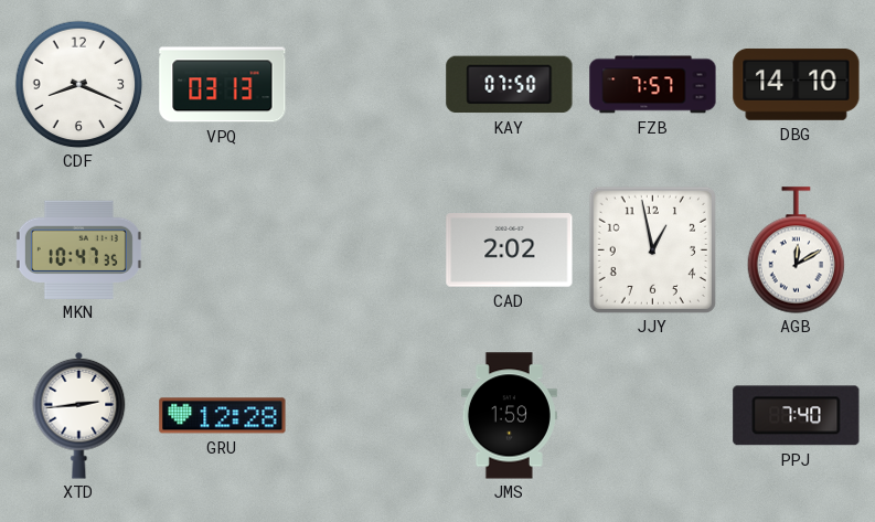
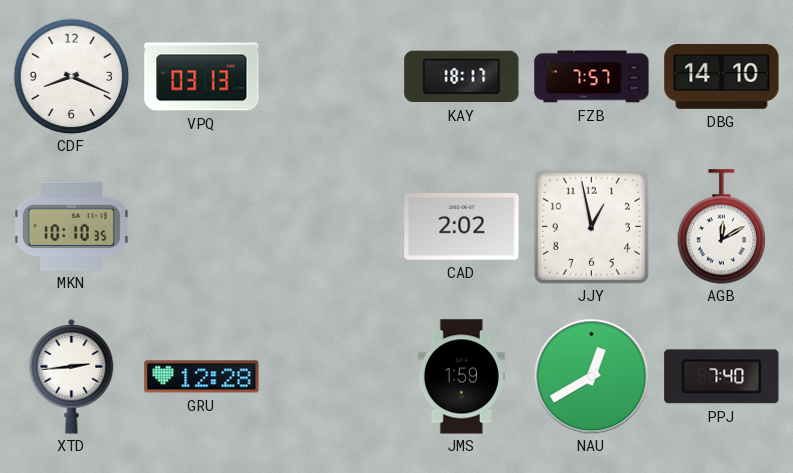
KAY: 07:50 -> 18:17 (462, 77)
MKN: 10:47 -> 10:10 (71, 226)
NAU: none -> 12:40 (591, 376)
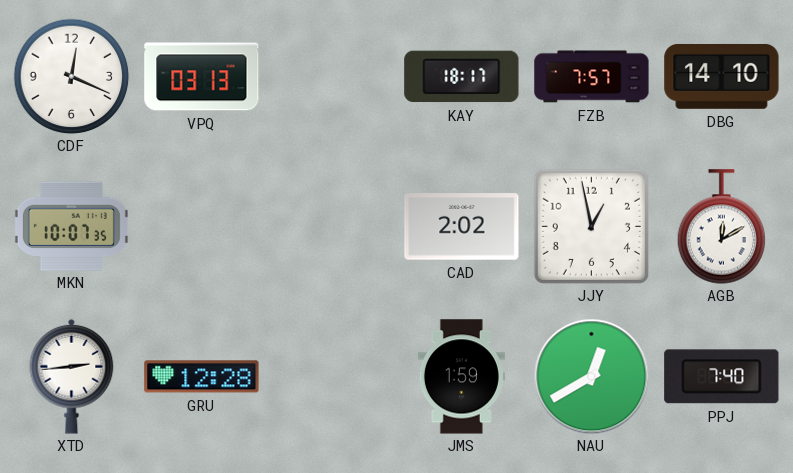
CDF: 8:19 -> 12:19 (71, 76)
MKN: 10:10 -> 10:07 (71, 226)
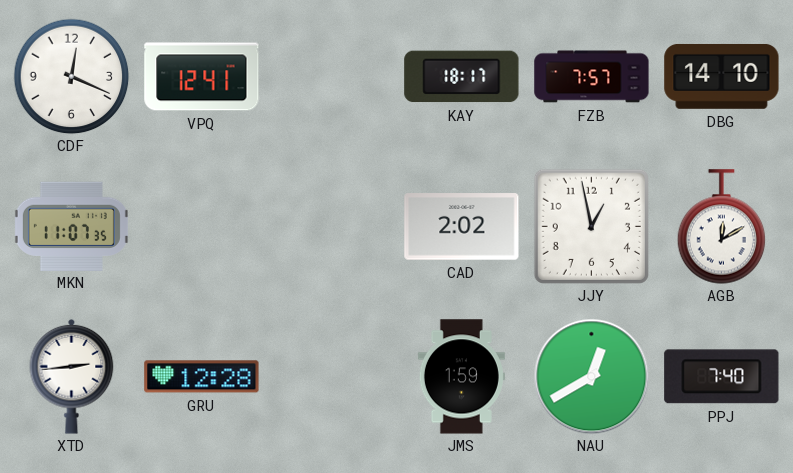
VPQ: 03:13 -> 12:41 (202, 77)
MKN: 10:07 -> 11:07 (71, 226)
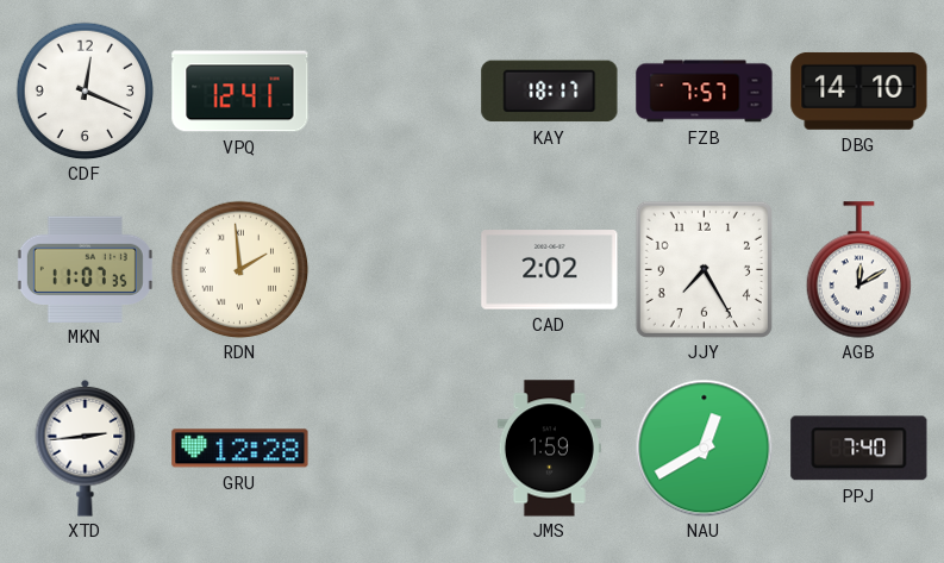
RDN: none -> 1:59 (239, 269)
JJY: 12:58 -> 7:25 (704, 269)
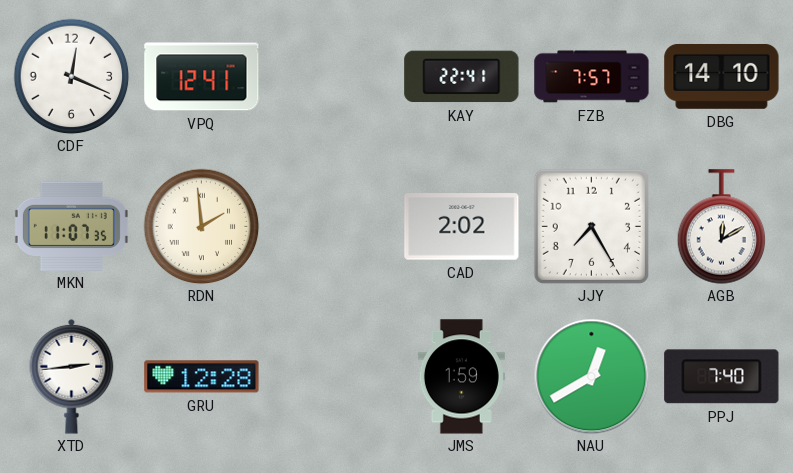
KAY: 18:17 -> 22:41 (462, 77)
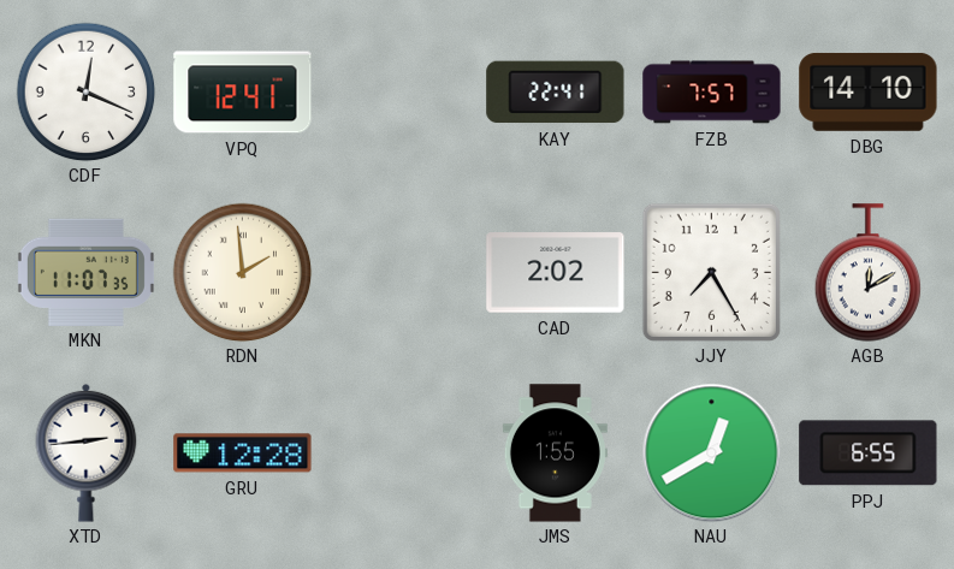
JMS: 1:59 -> 1:55 (555, 454)
PPJ: 7:40 -> 6:55 (869, 454)
